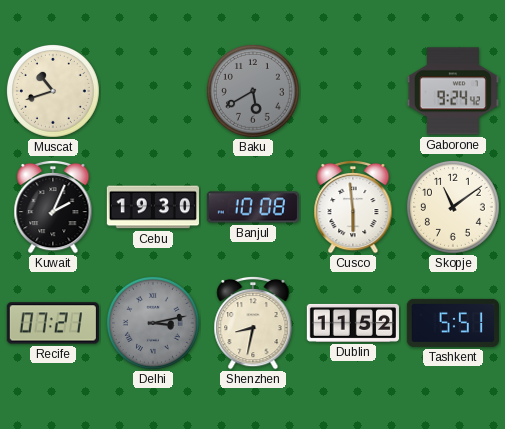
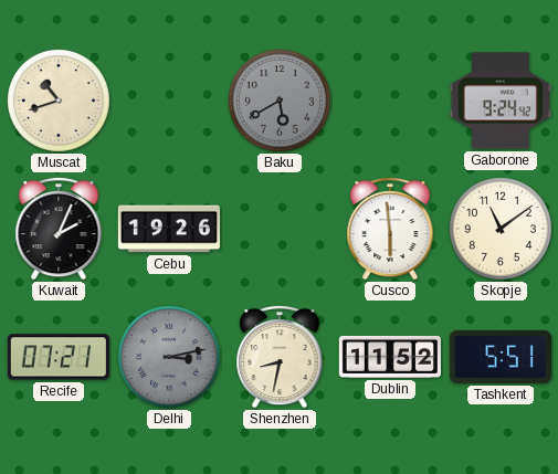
Cebu: 19:30 -> 19:26 (169, 229)
Banjul: 10:08 -> none (253, 207)
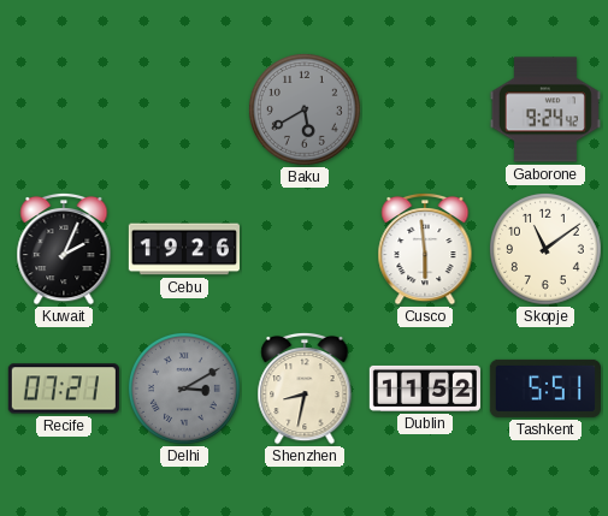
Muscat: 10:42 -> none (59, 101)
Delhi: 3:13 -> 3:10 (184, 389)
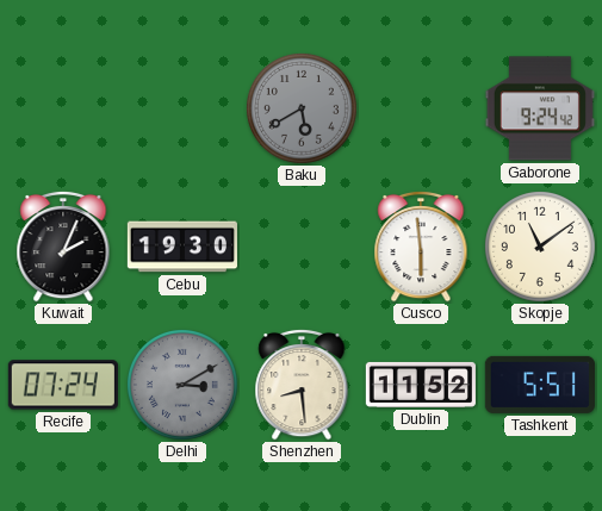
Cebu: 19:26 -> 19:30 (182, 247)
Recife: 07:21 -> 07:24 (63, 385)
Shenzhen: 8:32 -> 8:29 (302, 385)
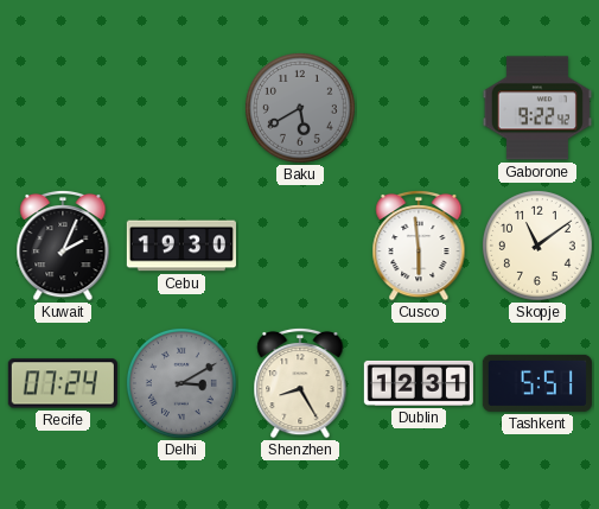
Gaborone: 9:24 -> 9:22 (537, 108)
Shenzhen: 8:29 -> 8:25 (300, 383)
Dublin: 11:52 -> 12:31 (419, 383)
